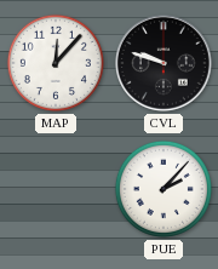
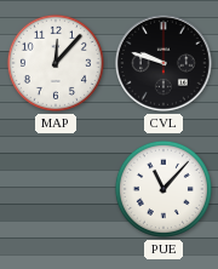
PUE: 2:07 -> 11:07 (163, 189)
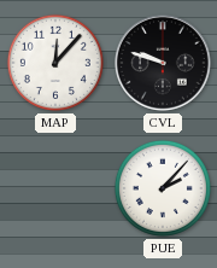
PUE: 11:07 -> 2:07 (163, 188)
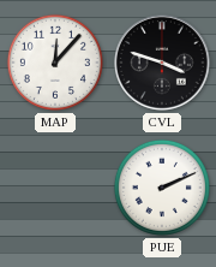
CVL: 9:48 -> 3:48 (163, 64)
PUE: 2:07 -> 2:11 (162, 188)
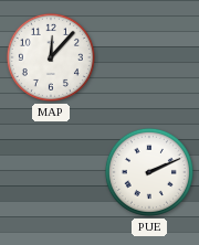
CVL: 3:48 -> none (163, 64)
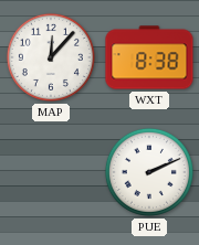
WXT: none -> 8:38 (149, 57)
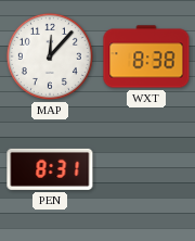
PEN: none -> 8:31 (50, 169)
PUE: 2:11 -> none (149, 172)
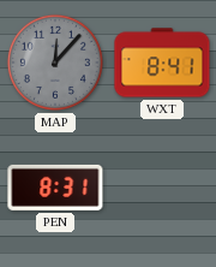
MAP dial: white -> grey (55, 63)
WXT: 8:38 -> 8:41 (162, 63)
